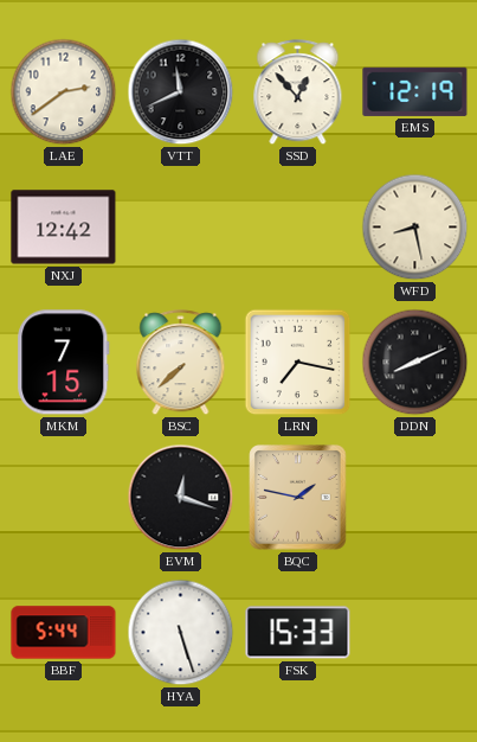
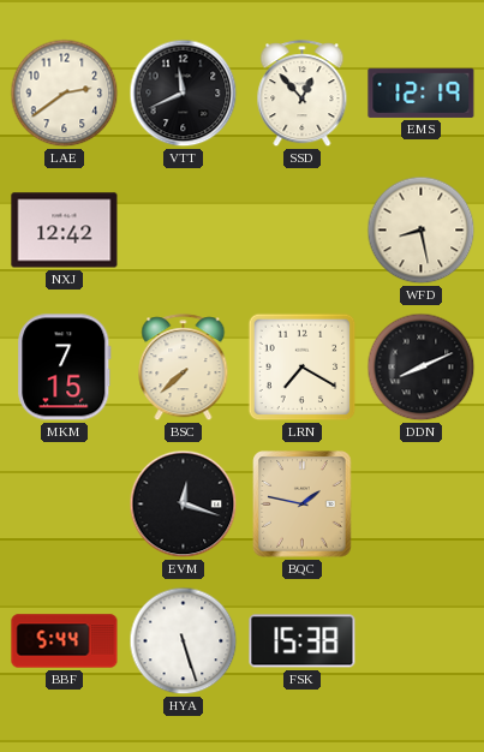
LRN: 7:17 -> 7:20 (303, 368)
FSK: 15:33 -> 15:38 (303, 641)
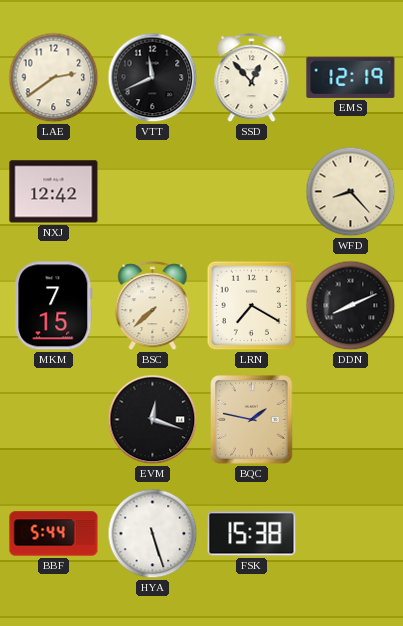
WFD: 8:28 -> 8:23 (351, 192)
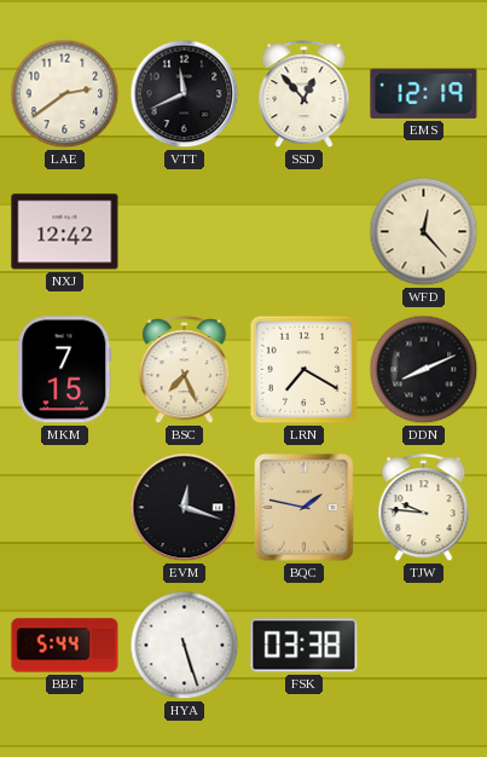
WFD: 8:23 -> 12:23 (424, 232)
BSC: 7:38 -> 7:26 (185, 370)
TJW: none -> 9:46 (424, 508)
FSK: 15:38 -> 03:38 (305, 646)
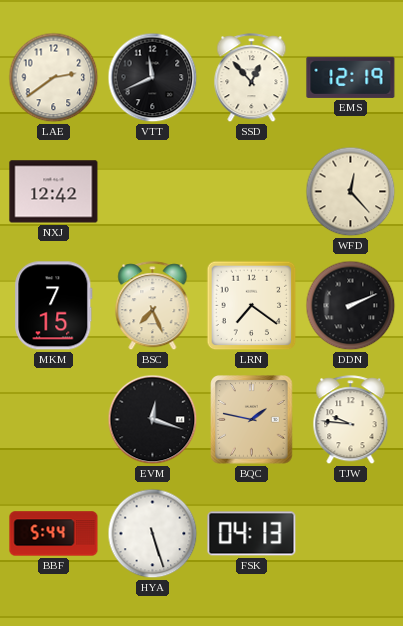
LRN: 7:20 -> 7:21 (252, 306)
DDN: 8:11 -> 2:11 (351, 306)
FSK: 03:38 -> 04:13 (252, 534)
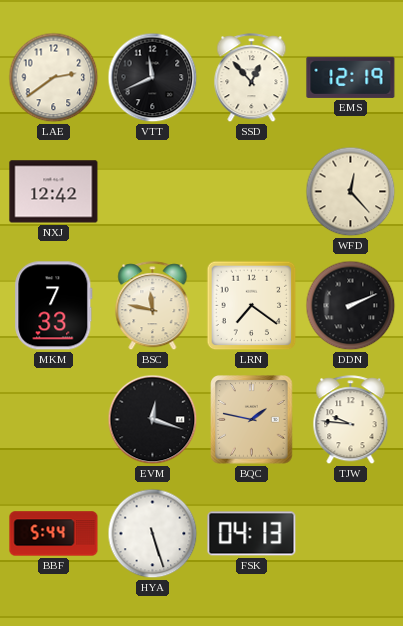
MKM: 7:15 -> 7:33 (54, 306)
BSC: 7:26 -> 11:47 (153, 306)
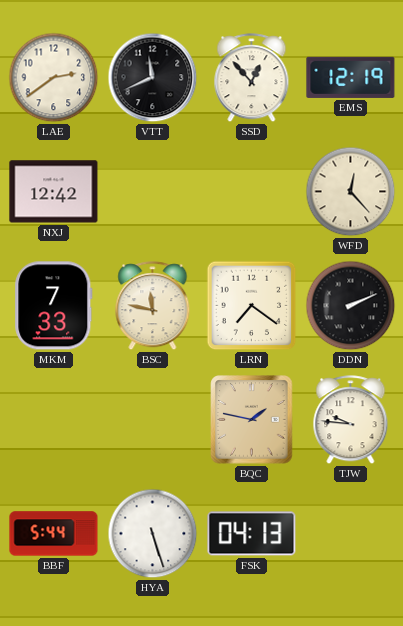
EVM: 12:18 -> none (153, 420)
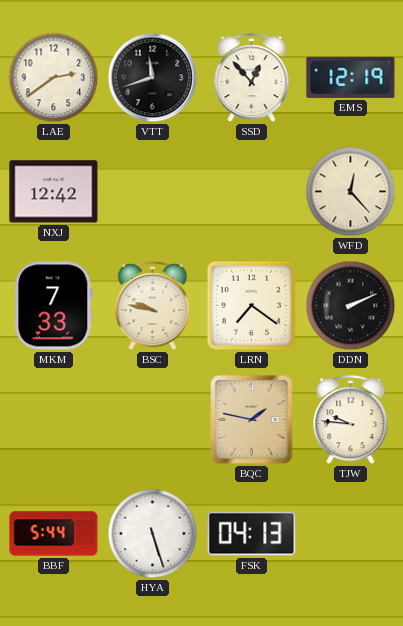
VTT: 11:41 -> 11:42 (153, 78)
BSC: 11:47 -> 9:47 (153, 306)
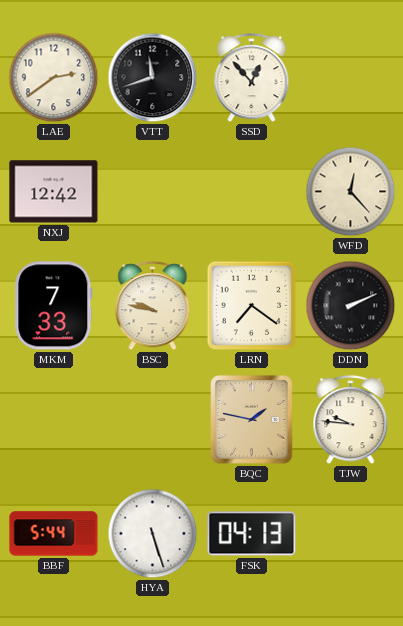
EMS: 12:19 -> none (351, 77)
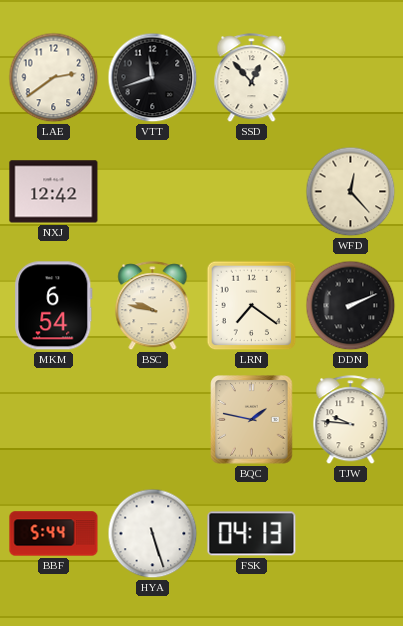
MKM: 7:33 -> 6:54 (54, 306)
